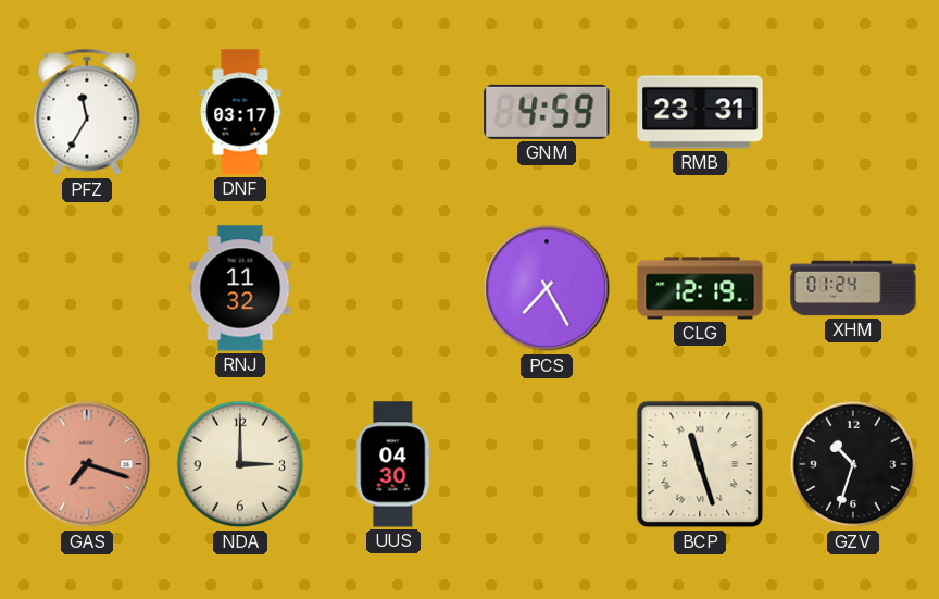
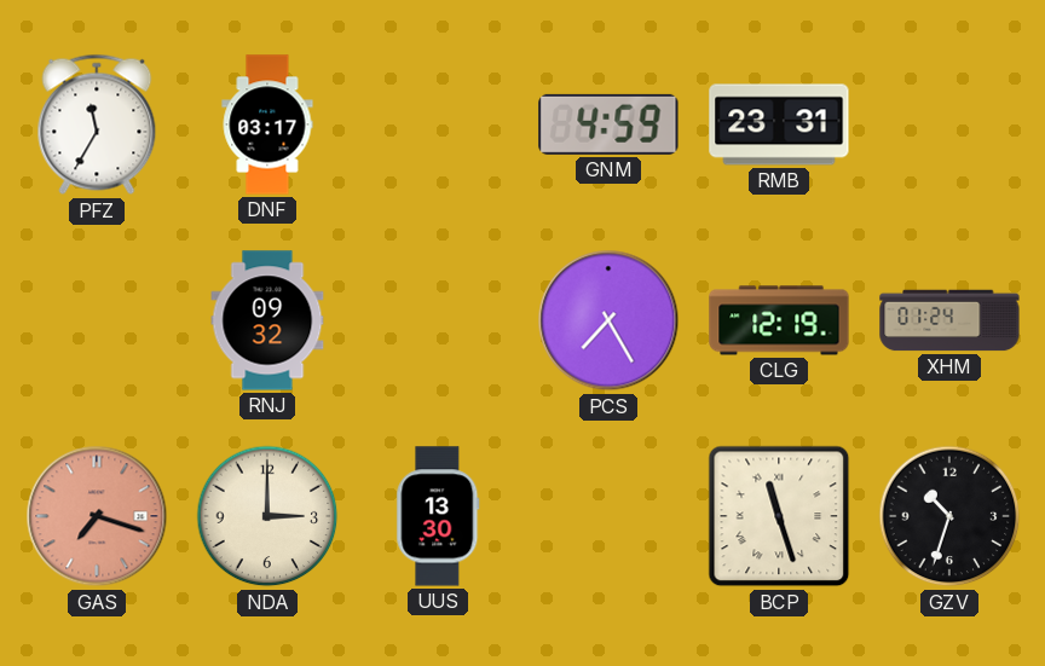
RNJ: 11:32 -> 09:32 (267, 320)
UUS: 04:30 -> 13:30 (438, 516)
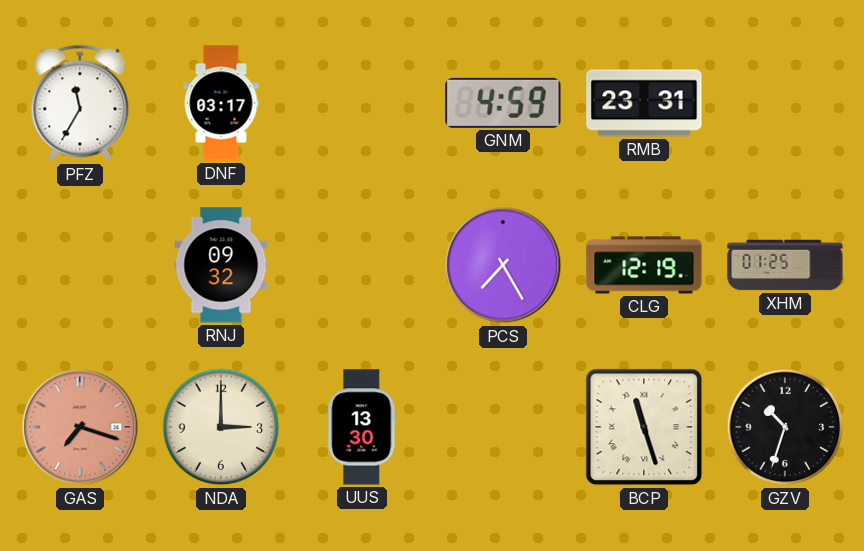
XHM: 01:24 -> 01:25 (785, 265)
